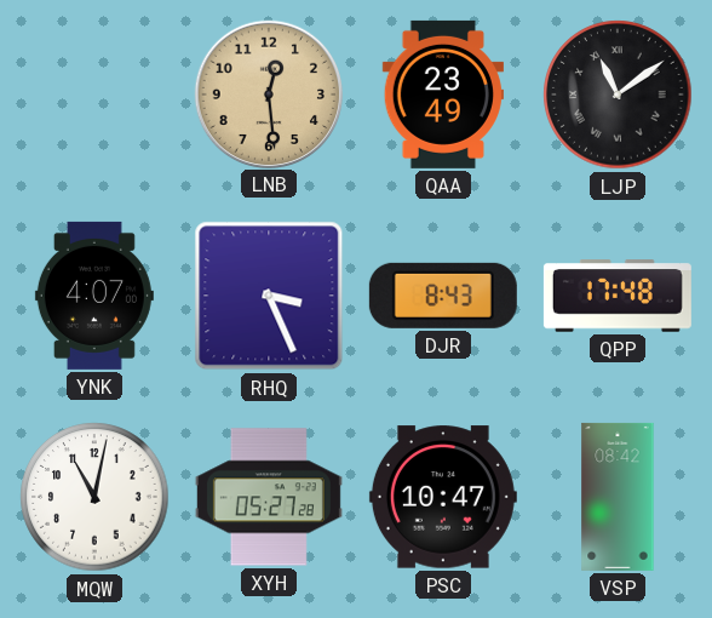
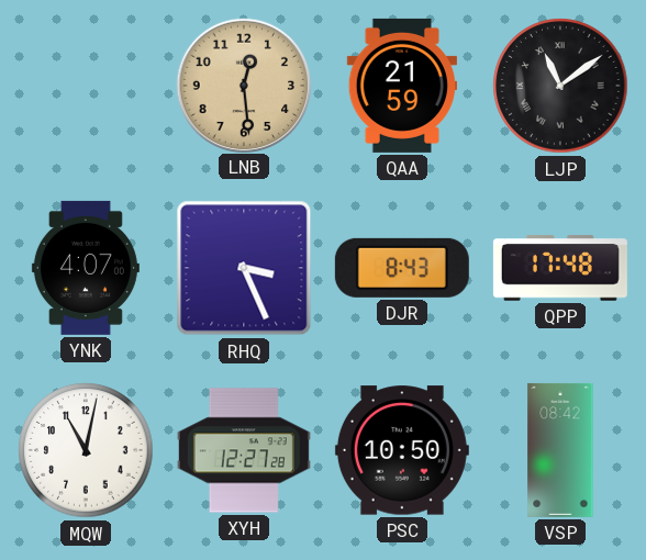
QAA: 23:49 -> 21:59 (401, 86)
XYH: 05:27 -> 12:27 (244, 450)
PSC: 10:47 -> 10:50 (402, 450)
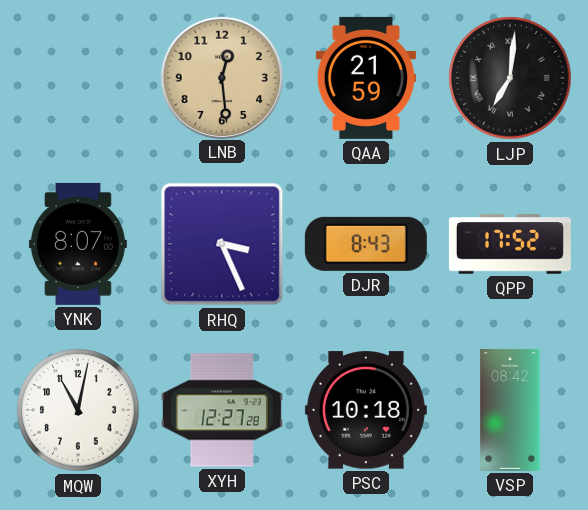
LJP: 11:09 -> 7:01 (510, 78)
YNK: 4:07 -> 8:07 (78, 244)
QPP: 17:48 -> 17:52 (510, 244)
PSC: 10:50 -> 10:18 (366, 410)
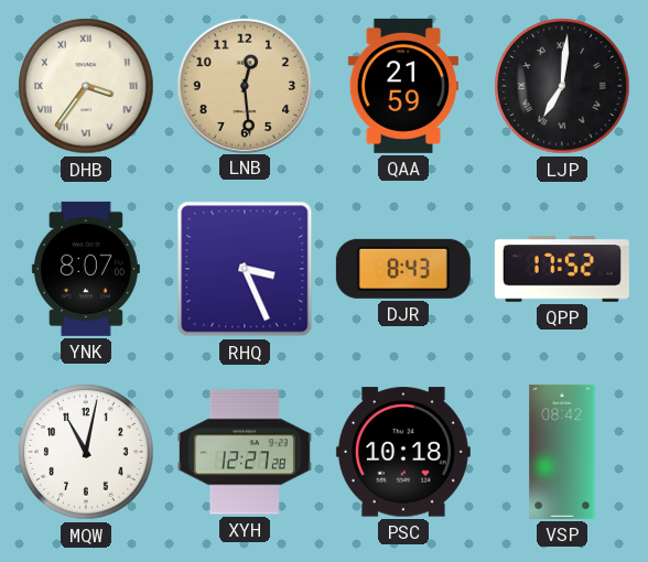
DHB: none -> 3:36 (86, 86)
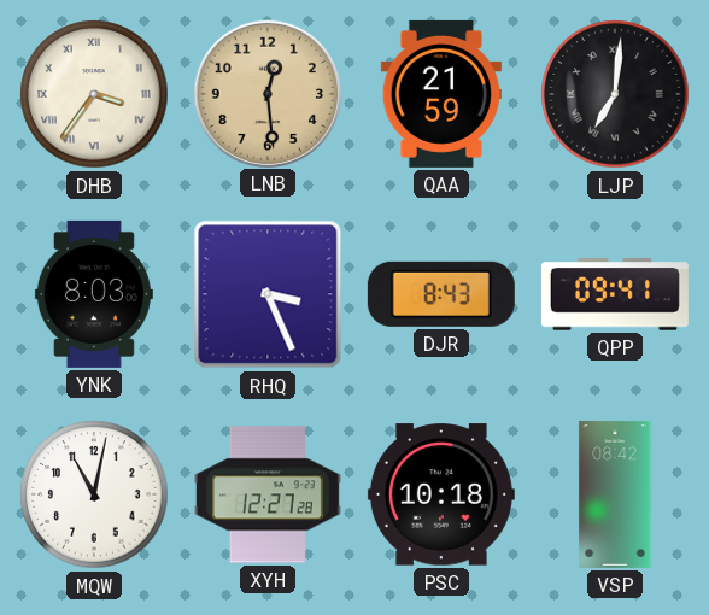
YNK: 8:07 -> 8:03 (94, 294)
QPP: 17:52 -> 09:41 (615, 294)
